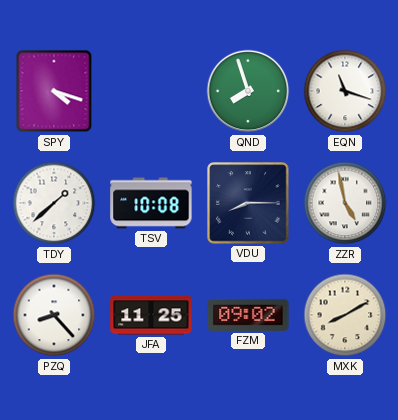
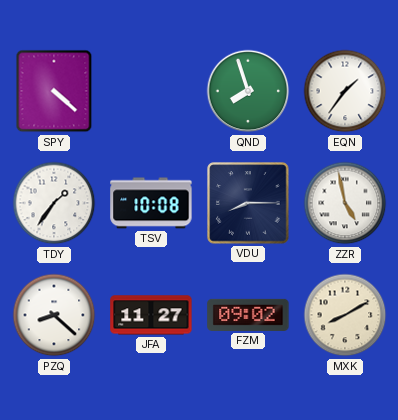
SPY: 4:18 -> 4:22 (54, 91)
EQN: 11:18 -> 1:36 (345, 91)
TDY: 1:38 -> 1:36 (54, 203)
PZQ: 8:23 -> 8:22 (54, 315)
JFA: 11:25 -> 11:27 (151, 315)
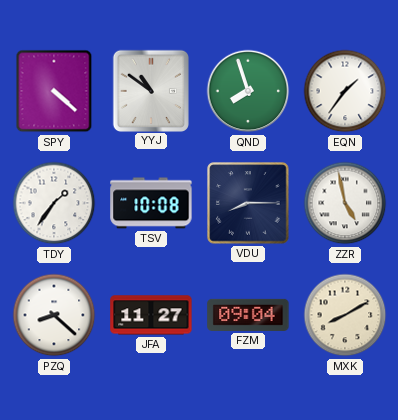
YYJ: none -> 10:51 (150, 90)
FZM: 09:02 -> 09:04 (248, 315)
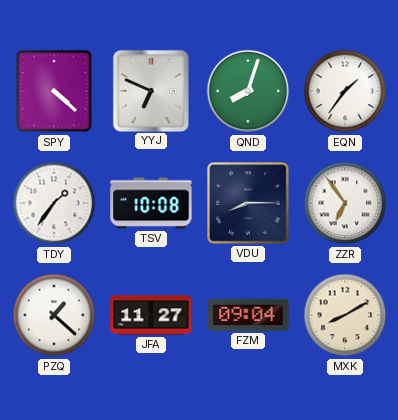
YYJ: 10:51 -> 6:49 (150, 90)
QND: 7:57 -> 8:03 (248, 91)
ZZR: 4:58 -> 6:54 (345, 203)
PZQ: 8:22 -> 1:22 (54, 315)
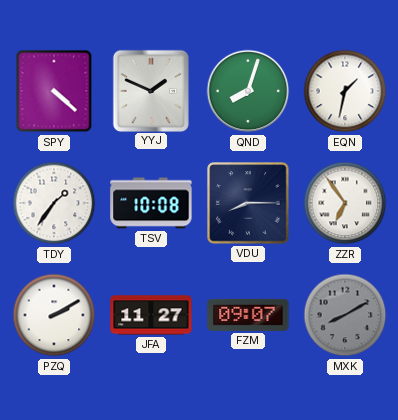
YYJ: 6:49 -> 1:49 (150, 90)
EQN: 1:36 -> 1:32 (345, 91)
PZQ: 1:22 -> 2:10 (54, 315)
FZM: 09:04 -> 09:07 (248, 315)
MXK dial: cream -> grey (345, 315)
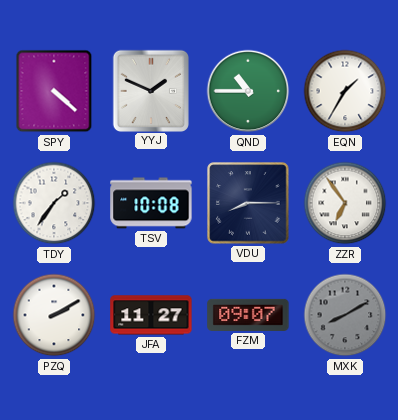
QND: 8:03 -> 10:45 (248, 91)
EQN: 1:32 -> 1:35 (345, 91)
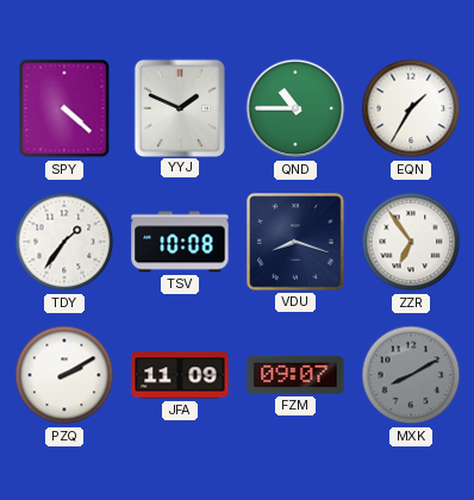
VDU: 8:15 -> 8:18 (295, 242)
JFA: 11:27 -> 11:09 (180, 375)
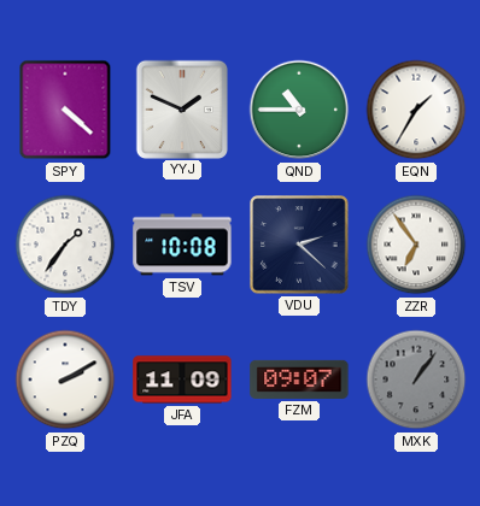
VDU: 8:18 -> 2:22 (299, 245)
MXK: 8:10 -> 1:06 (416, 379)
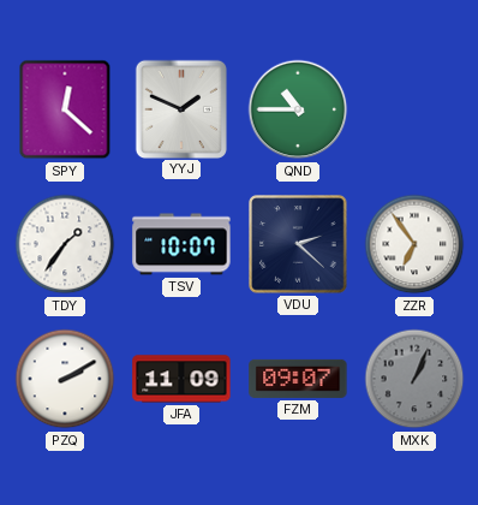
SPY: 4:22 -> 12:22 (65, 109)
EQN: 1:35 -> none (416, 110)
TSV: 10:08 -> 10:07 (181, 244)
MXK: 1:06 -> 1:04 (414, 379)
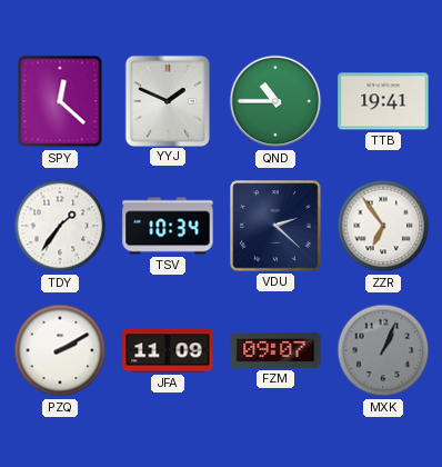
TTB: none -> 19:41 (383, 101)
TSV: 10:07 -> 10:34 (168, 226)
